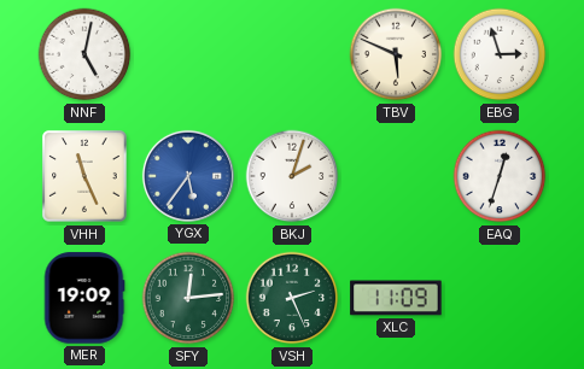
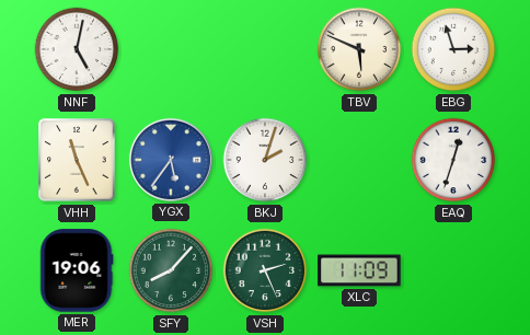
MER: 19:09 -> 19:06 (77, 270)
SFY: 12:14 -> 8:07 (171, 270)
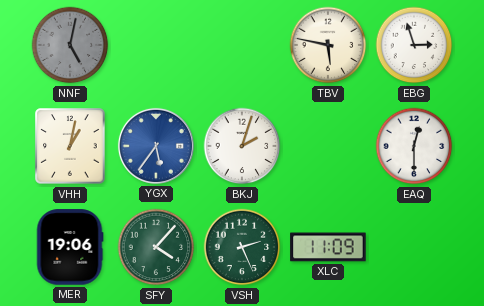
NNF dial: white -> grey (70, 45)
TBV: 5:49 -> 5:47 (328, 45)
VHH: 11:26 -> 1:02 (70, 146)
EAQ: 12:33 -> 12:30 (414, 146)
SFY: 8:07 -> 4:07 (156, 247)
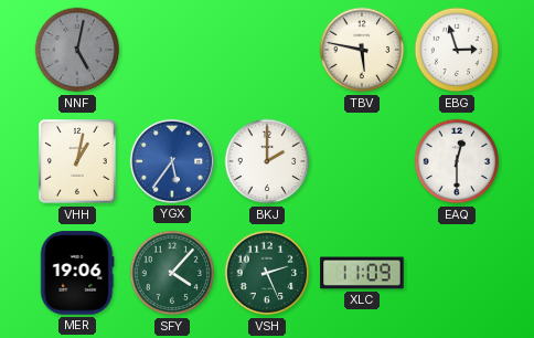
BKJ: 2:03 -> 2:00 (267, 161)
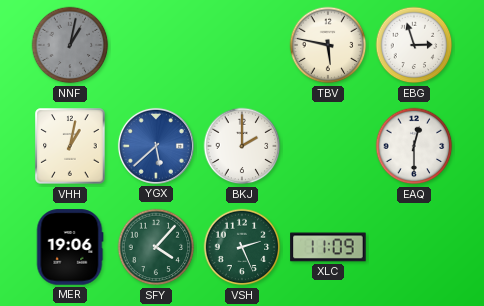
NNF: 5:02 -> 1:02 (70, 45)
YGX: 5:36 -> 5:38 (156, 146)
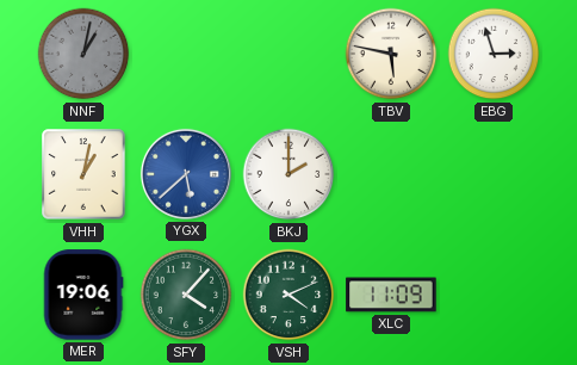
EAQ: 12:30 -> none (414, 146)
VSH: 2:26 -> 4:11 (288, 295)
